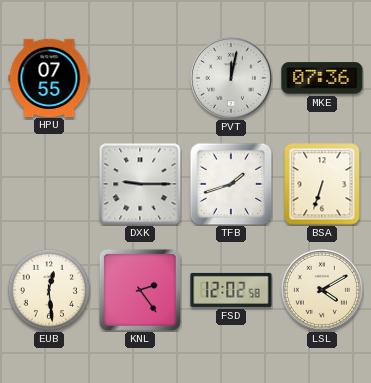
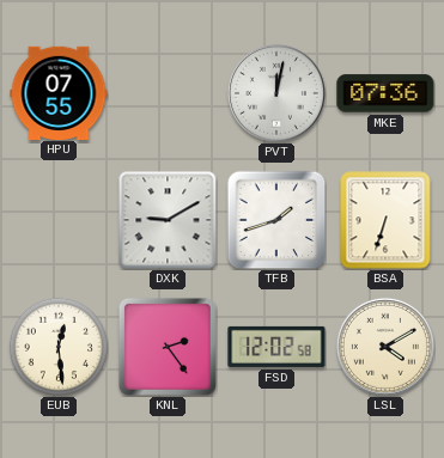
DXK: 9:15 -> 9:10 (168, 220)
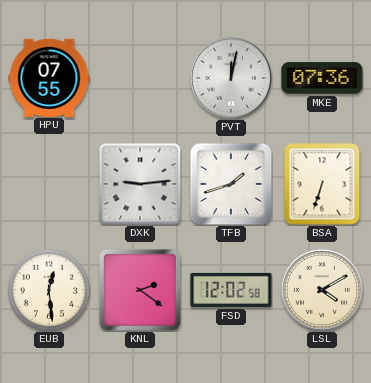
DXK: 9:10 -> 9:14 (140, 184)
KNL: 2:24 -> 2:21 (140, 290)
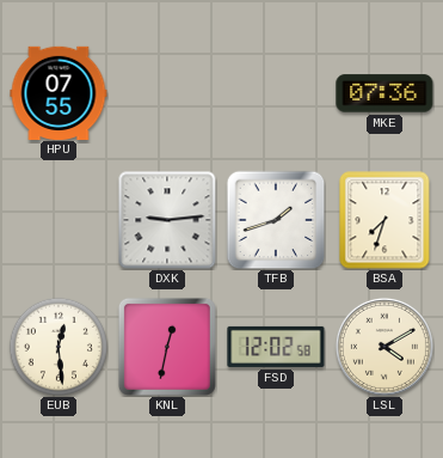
PVT: 12:02 -> none (231, 78)
BSA: 6:33 -> 7:33 (384, 220)
KNL: 2:21 -> 12:32 (167, 347)
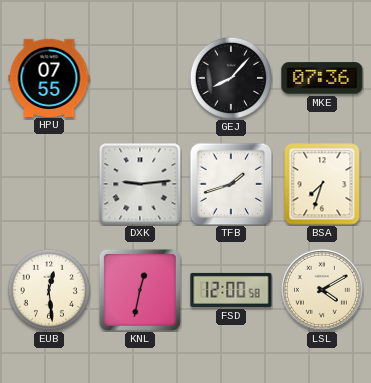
GEJ: none -> 8:07 (230, 77)
FSD: 12:02 -> 12:00 (231, 290)
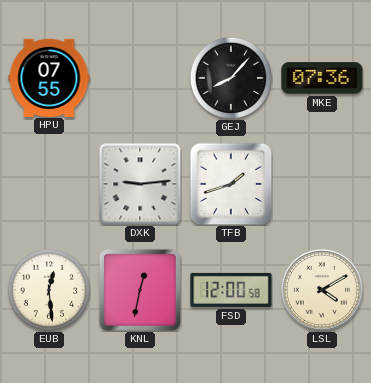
BSA: 7:33 -> none (322, 184)
